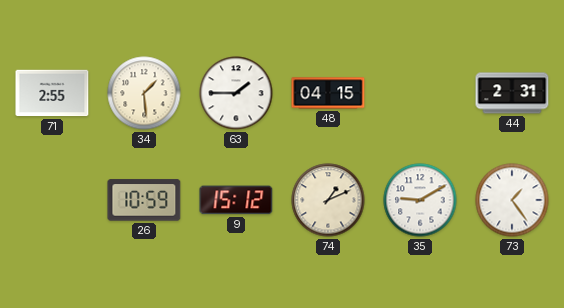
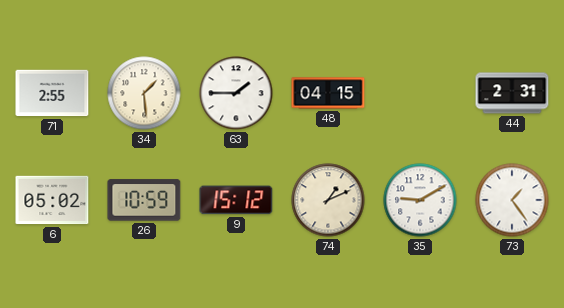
6: none -> 05:02 (52, 200)
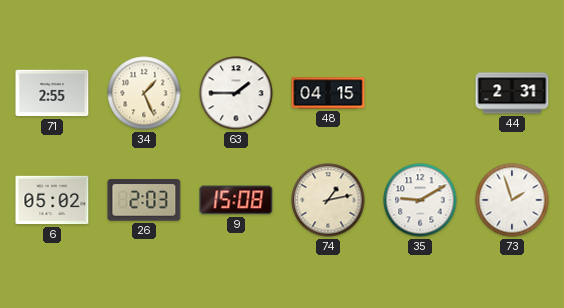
34: 1:29 -> 1:26 (144, 93)
26: 10:59 -> 2:03 (144, 200)
9: 15:12 -> 15:08 (236, 200)
74: 1:11 -> 1:13 (328, 200)
73: 1:24 -> 1:57 (512, 200)
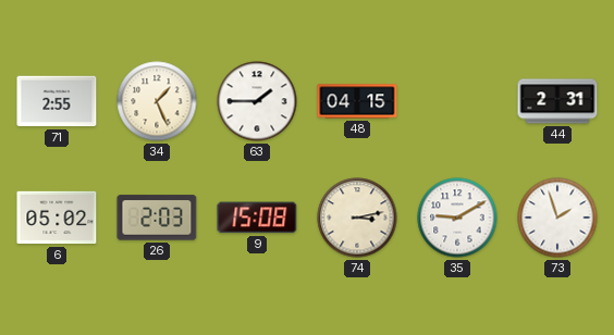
74: 1:13 -> 3:13 (357, 218)
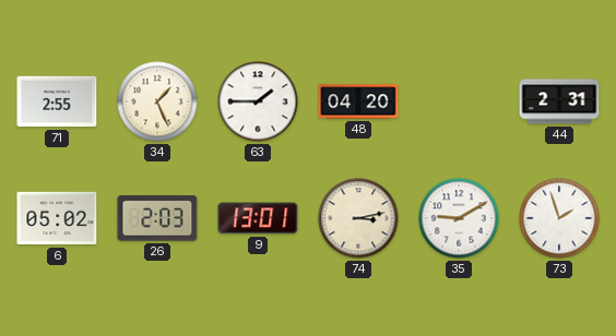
48: 04:15 -> 04:20 (358, 101)
9: 15:08 -> 13:01 (258, 218)
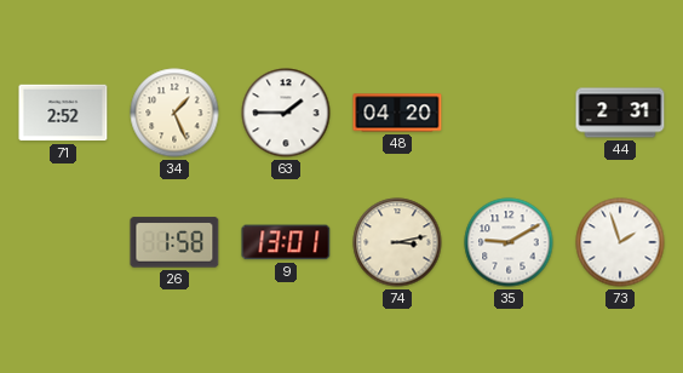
71: 2:55 -> 2:52 (63, 113)
6: 05:02 -> none (57, 218)
26: 2:03 -> 1:58 (174, 242)
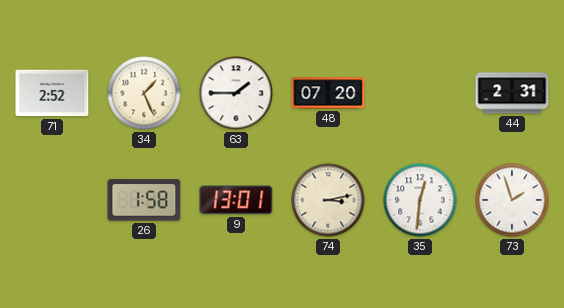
48: 04:20 -> 07:20 (328, 93)
35: 9:10 -> 12:31 (420, 200)
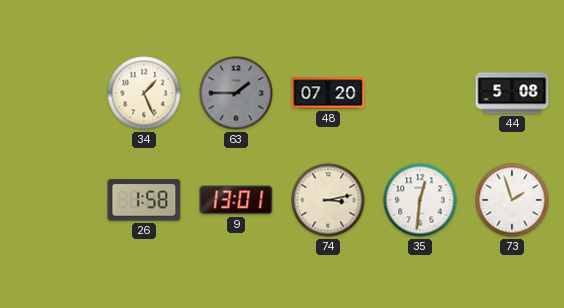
71: 2:52 -> none (52, 93)
63 dial: white -> grey (236, 93)
44: 2:31 -> 5:08 (512, 93)
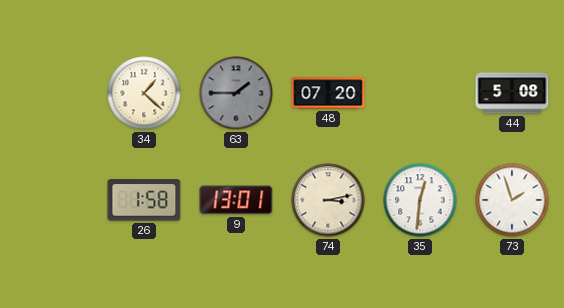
34: 1:26 -> 1:22 (144, 93)
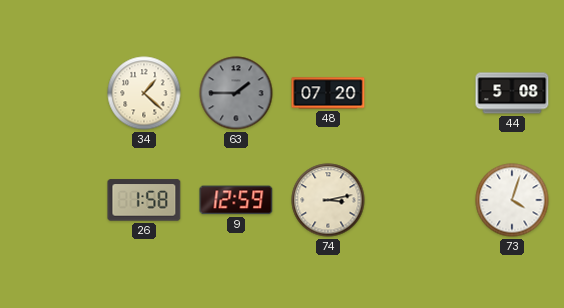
9: 13:01 -> 12:59 (236, 200)
35: 12:31 -> none (420, 200)
73: 1:57 -> 4:03 (512, 200)
